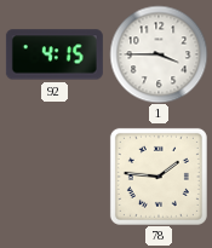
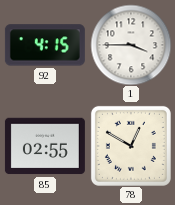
85: none -> 02:55 (45, 146)
78: 1:46 -> 12:50 (131, 146)
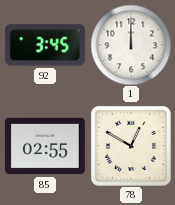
92: 4:15 -> 3:45 (45, 45)
1: 3:45 -> 12:00 (131, 45)
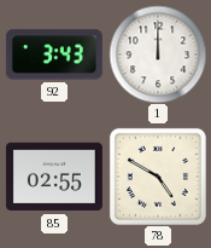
92: 3:45 -> 3:43 (54, 54)
78: 12:50 -> 4:50 (158, 177)
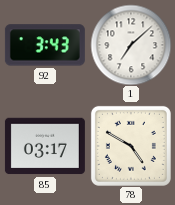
1: 12:00 -> 7:08 (131, 45)
85: 02:55 -> 03:17 (45, 146)
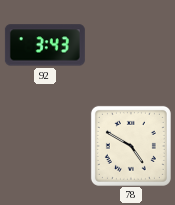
1: 7:08 -> none (131, 45)
85: 03:17 -> none (45, 146)
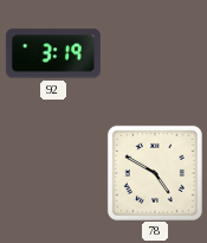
92: 3:43 -> 3:19 (53, 53)
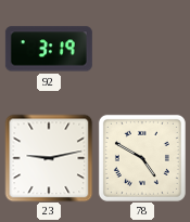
23: none -> 9:13 (49, 158)
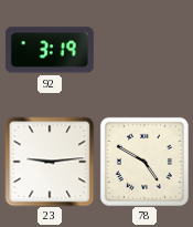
23: 9:13 -> 9:14 (50, 162)
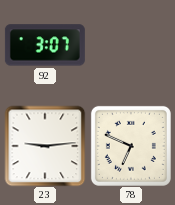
92: 3:19 -> 3:07 (45, 45)
78: 4:50 -> 6:49 (131, 146)
